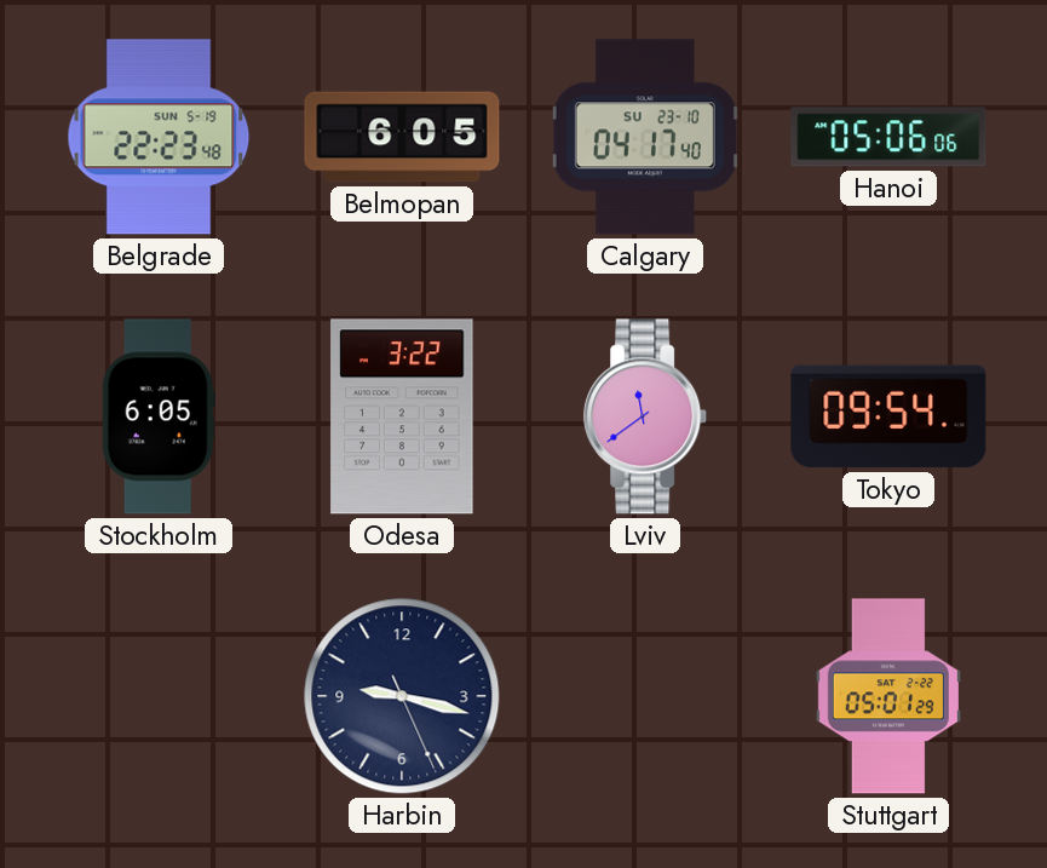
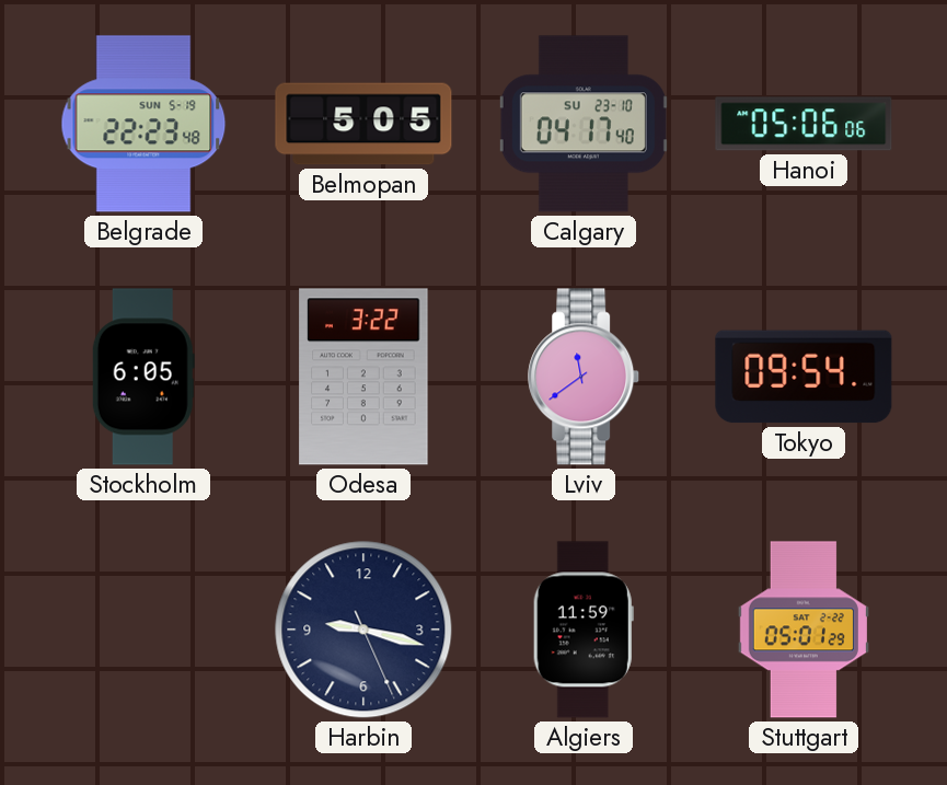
Belmopan: 6:05 -> 5:05 (363, 124)
Algiers: none -> 11:59 (584, 630)
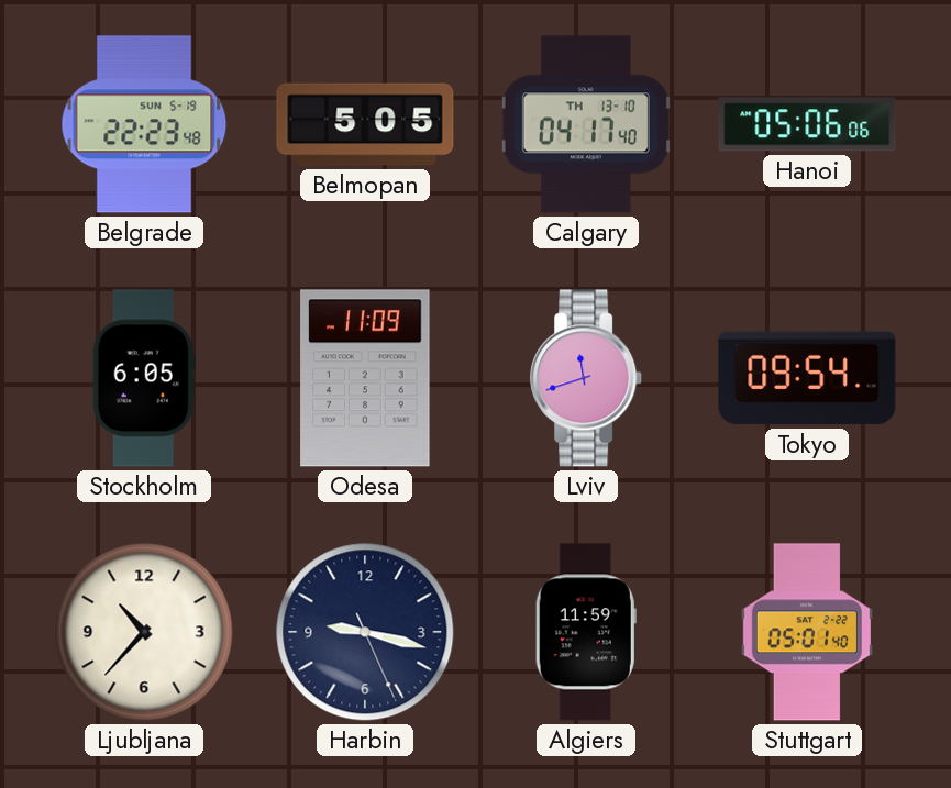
Calgary date: SU 23-10 -> TH 13-10 (586, 124)
Odesa: 3:22 -> 11:09 (365, 378)
Lviv: 11:39 -> 11:42 (587, 378)
Ljubljana: none -> 10:37 (144, 632)
Stuttgart: 05:01:29 -> 05:01:40 (807, 632)
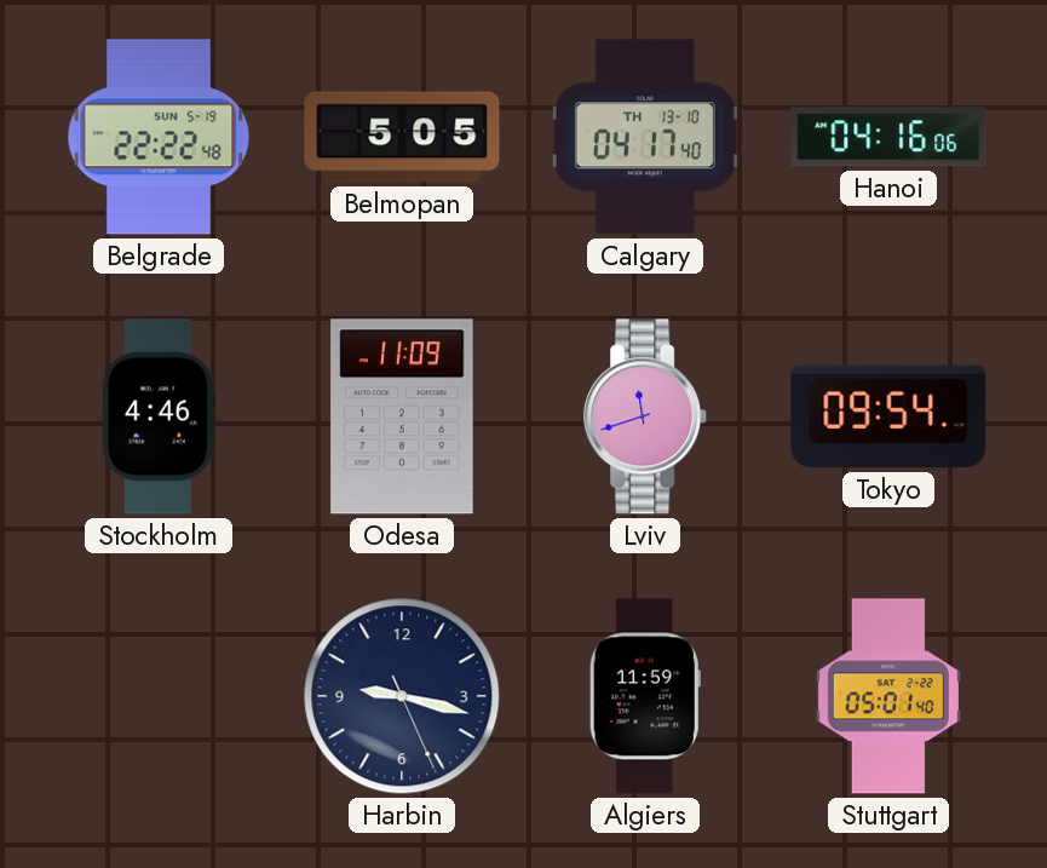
Belgrade: 22:23 -> 22:22 (159, 137)
Hanoi: 05:06 -> 04:16 (888, 137)
Stockholm: 6:05 -> 4:46 (159, 416)
Ljubljana: 10:37 -> none (144, 632)
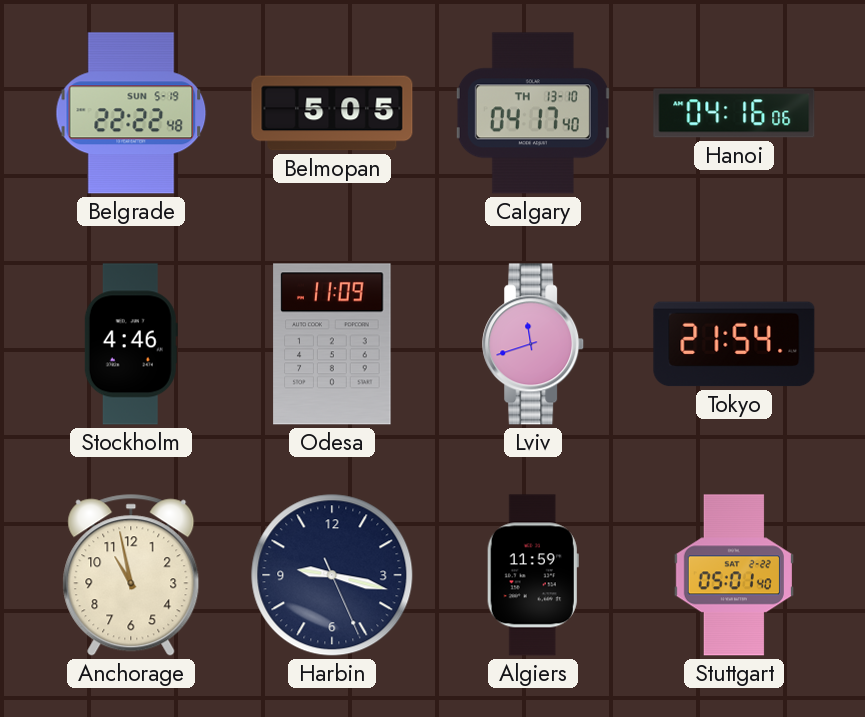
Tokyo: 09:54 -> 21:54 (734, 344)
Anchorage: none -> 10:58 (131, 575)
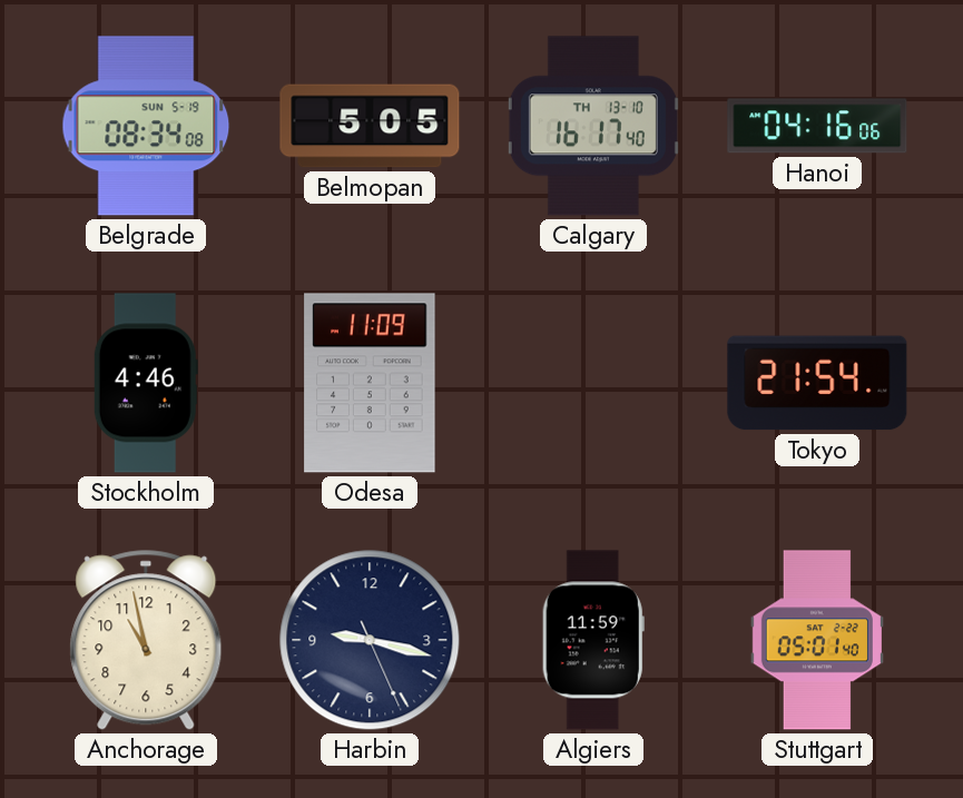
Belgrade: 22:22 -> 08:34 (146, 126)
Calgary: 04:17 -> 16:17 (593, 126)
Lviv: 11:42 -> none (534, 344)
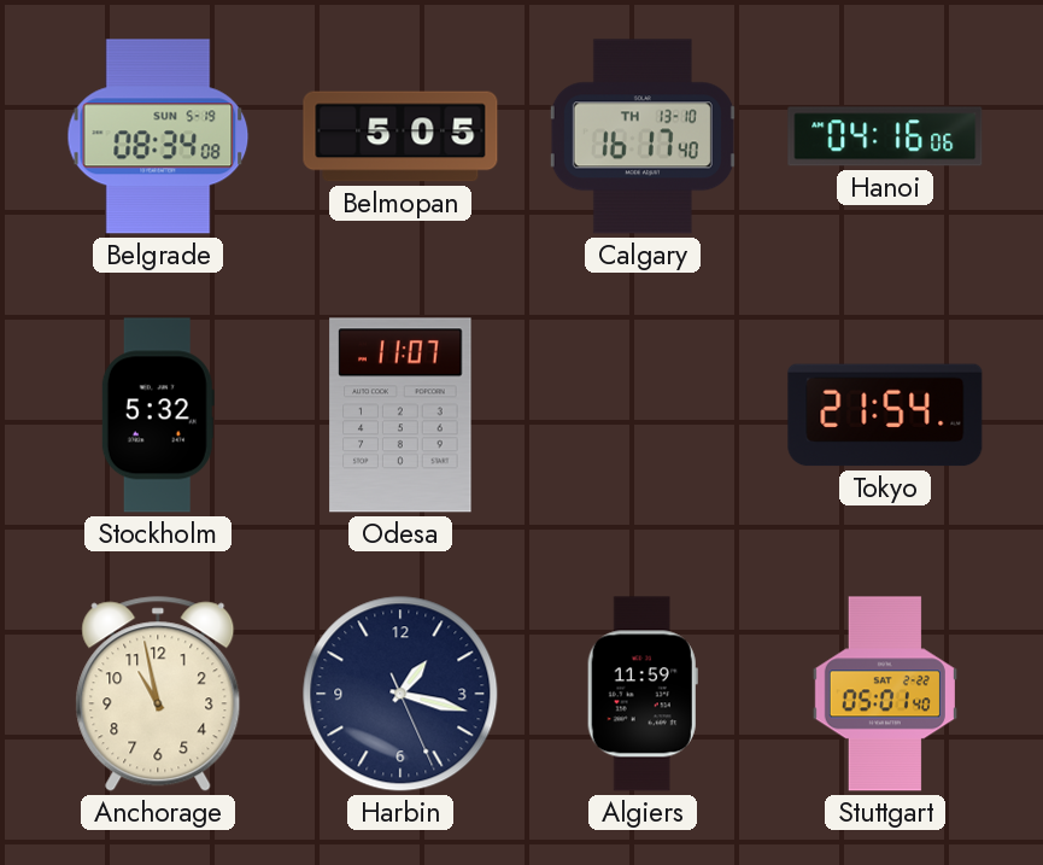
Stockholm: 4:46 -> 5:32 (158, 415)
Odesa: 11:09 -> 11:07 (400, 415)
Harbin: 9:17 -> 1:17 (400, 694)
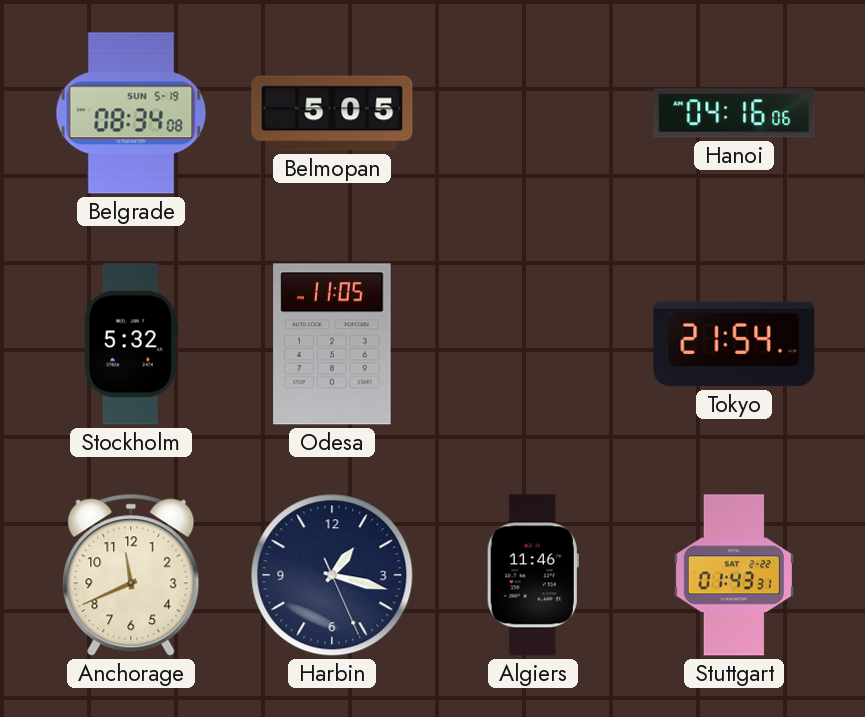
Calgary: 16:17 -> none (643, 136)
Odesa: 11:07 -> 11:05 (332, 344)
Anchorage: 10:58 -> 11:41 (131, 575)
Algiers: 11:59 -> 11:46 (533, 575)
Stuttgart: 05:01 -> 01:43 (734, 575)
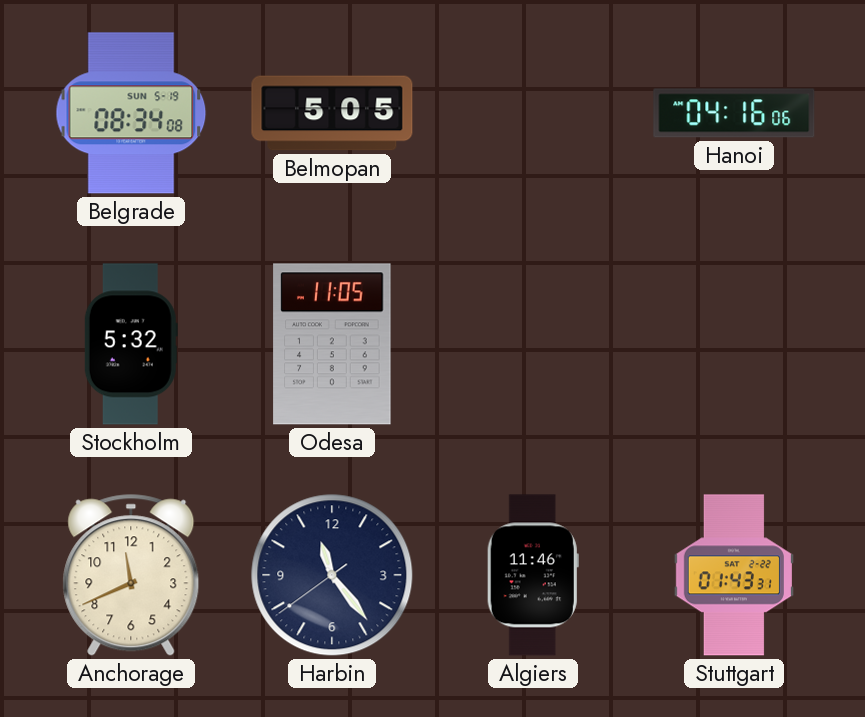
Tokyo: 21:54 -> none (734, 344)
Harbin: 1:17 -> 11:23 (332, 575)
